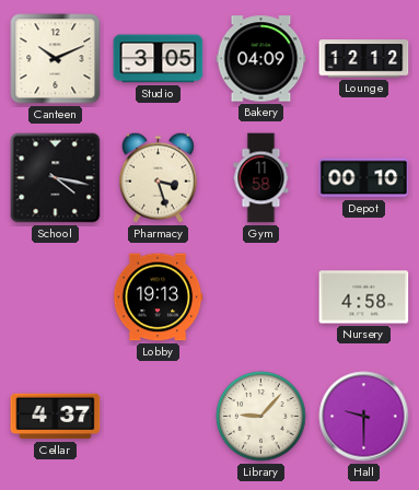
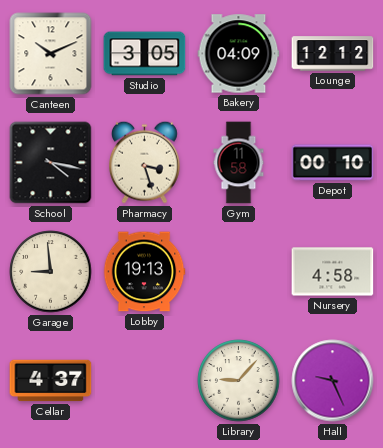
Garage: none -> 8:59 (51, 272)
Hall: 9:30 -> 9:26 (333, 381)
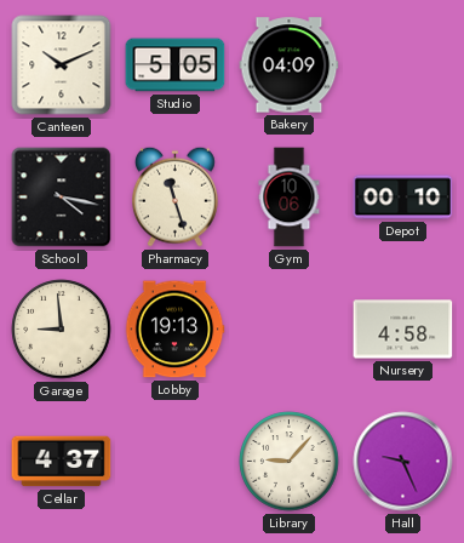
Studio: 3:05 -> 5:05 (176, 65)
Lounge: 12:12 -> none (333, 54)
Pharmacy: 3:27 -> 11:27 (174, 196)
Gym: 11:58 -> 10:06 (290, 198)
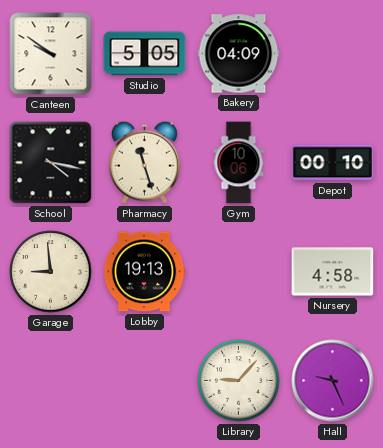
Canteen: 10:11 -> 9:51 (51, 54)
Cellar: 4:37 -> none (62, 462)
